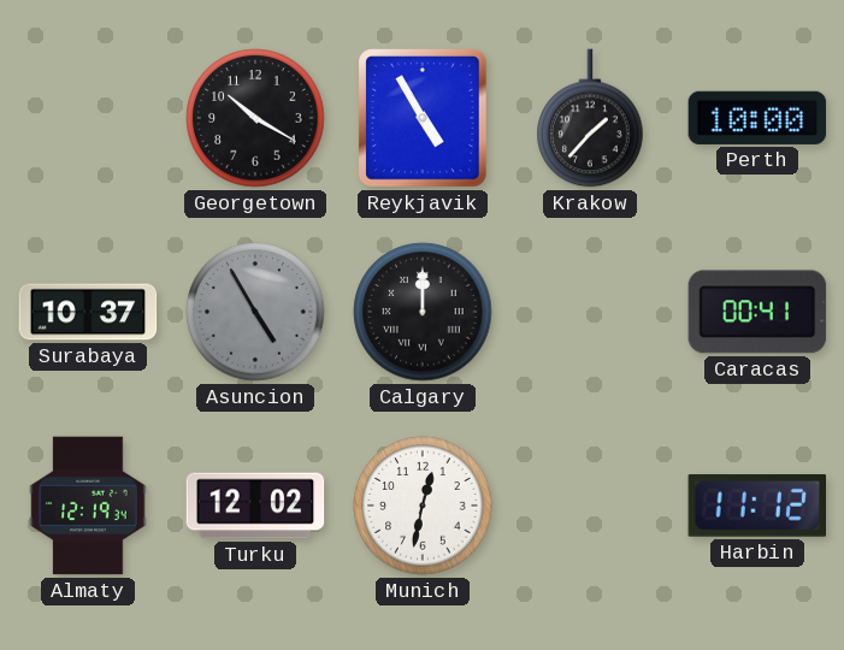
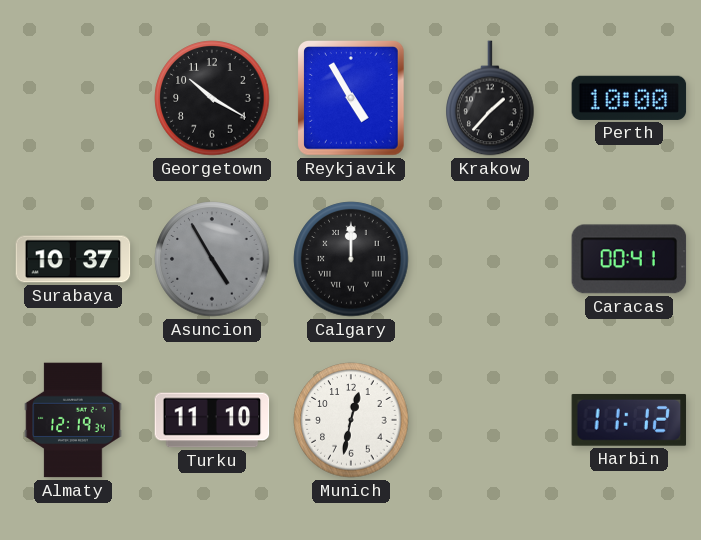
Turku: 12:02 -> 11:10 (212, 420)
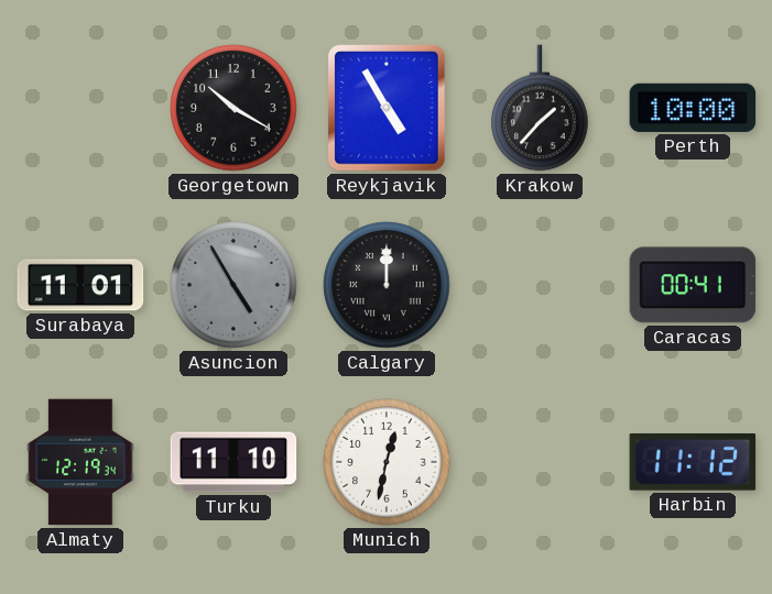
Surabaya: 10:37 -> 11:01 (80, 285)
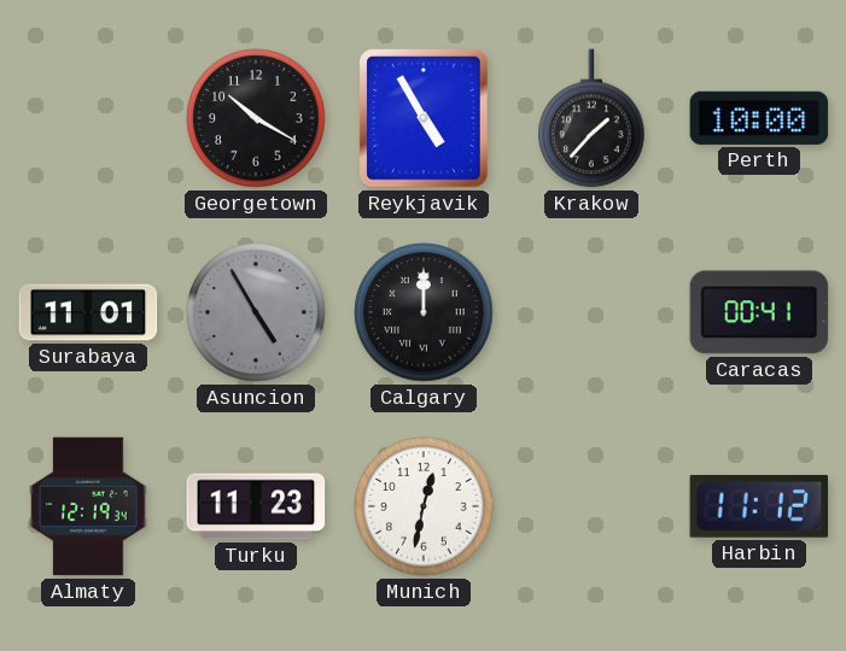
Turku: 11:10 -> 11:23 (256, 506)
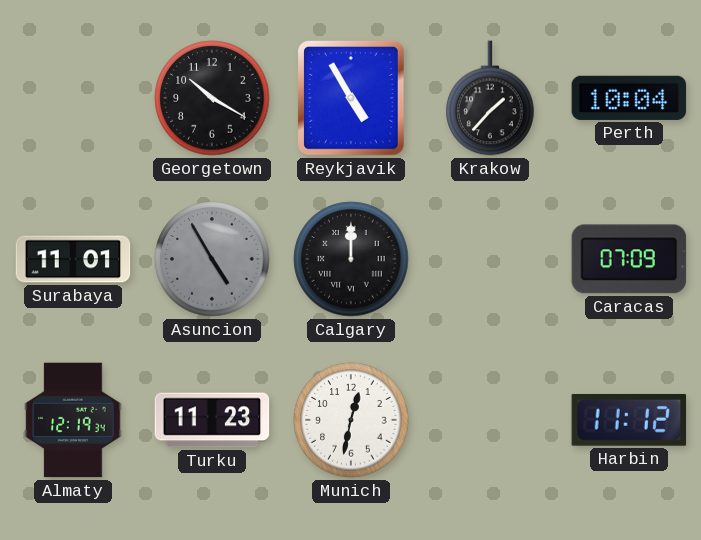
Perth: 10:00 -> 10:04 (629, 98)
Caracas: 00:41 -> 07:09 (629, 259)
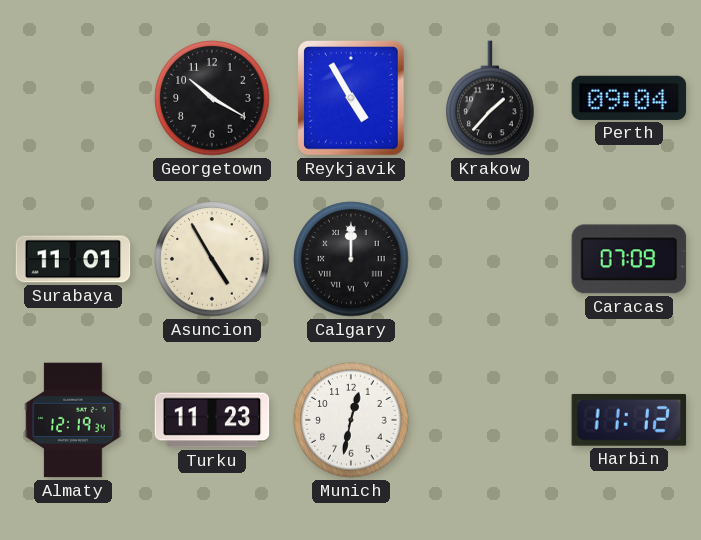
Perth: 10:04 -> 09:04 (629, 98)
Asuncion dial: grey -> cream (212, 259)
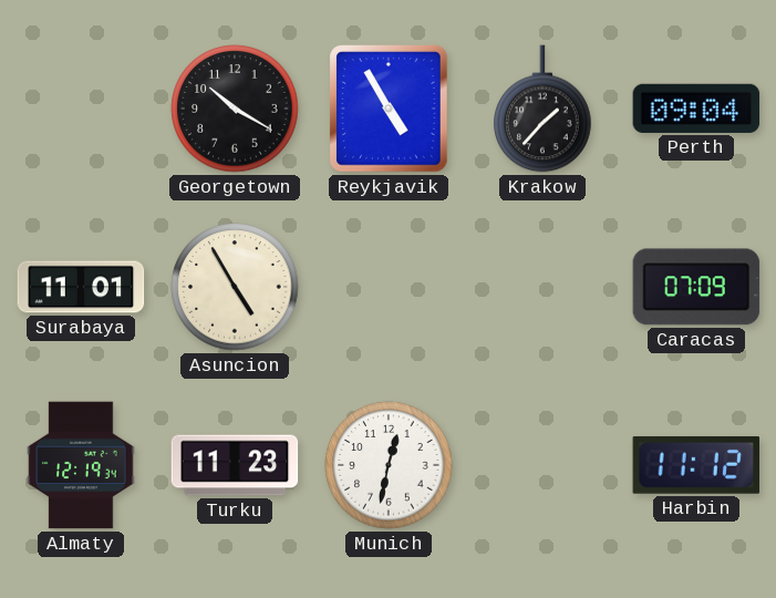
Calgary: 12:00 -> none (351, 259)
